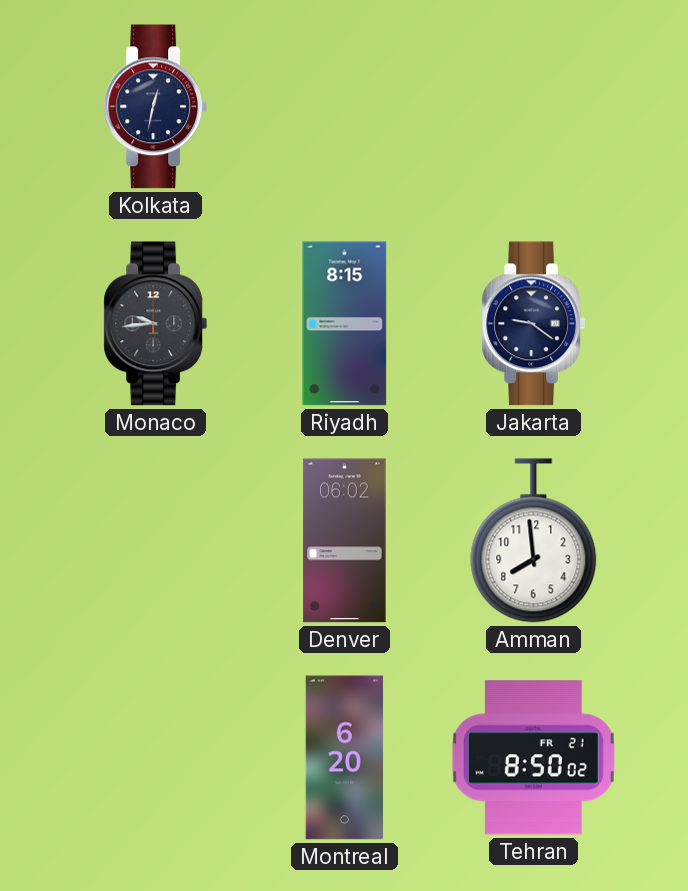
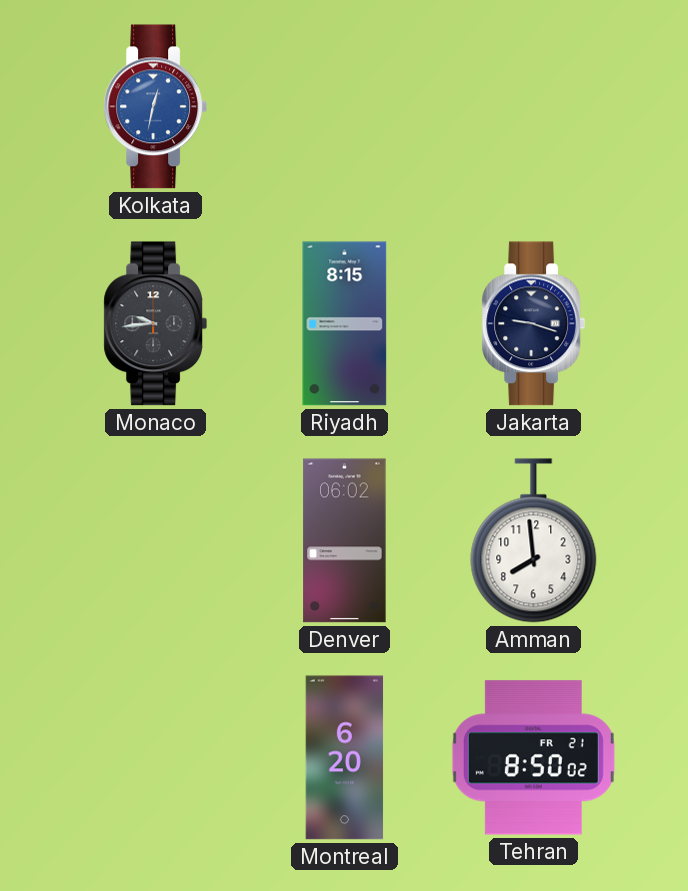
Kolkata dial: navy -> blue (155, 107)
Jakarta: 9:21 -> 9:18 (533, 324)
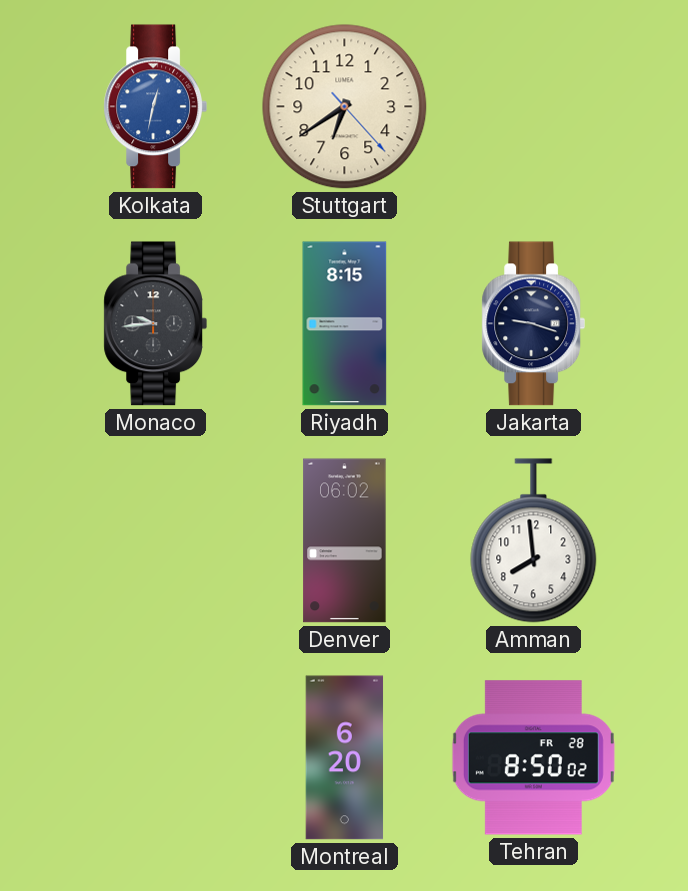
Stuttgart: none -> 6:39 (345, 107)
Tehran date: FR 21 -> FR 28 (533, 758)
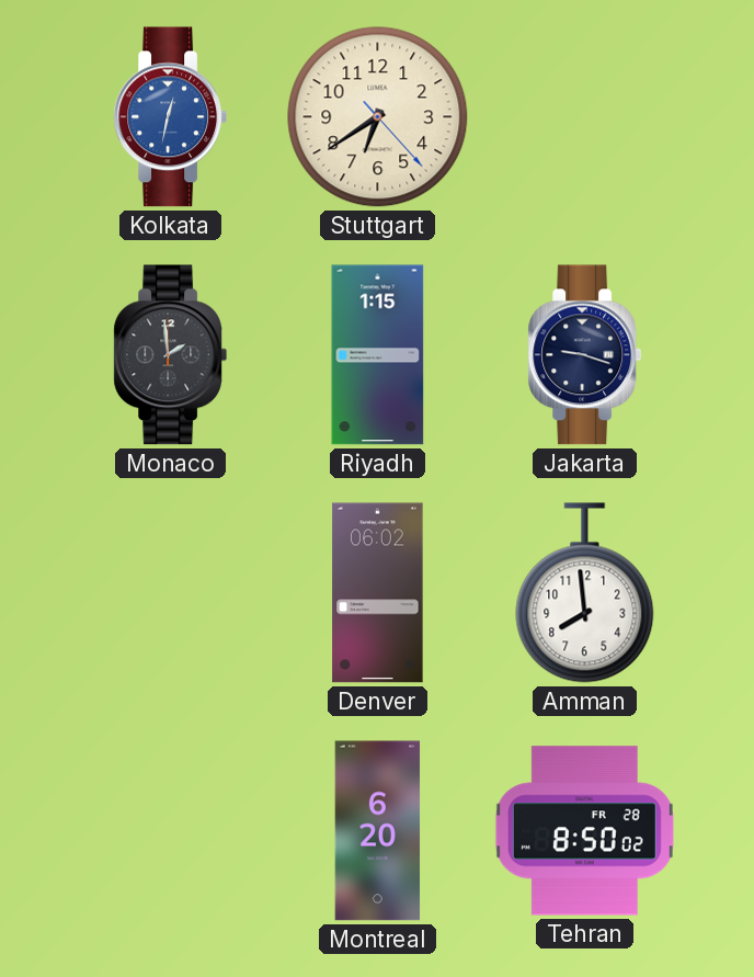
Monaco: 9:44 -> 1:59 (170, 355)
Riyadh: 8:15 -> 1:15 (378, 355)
